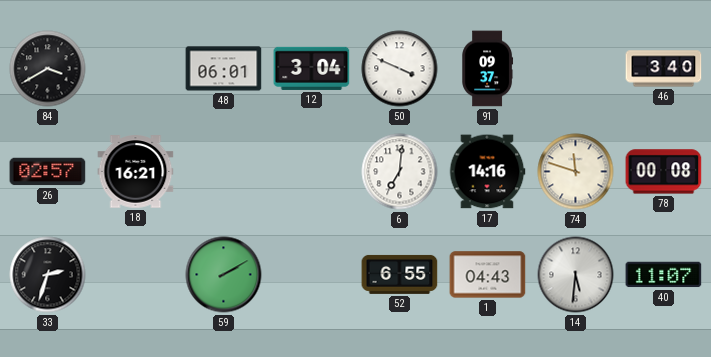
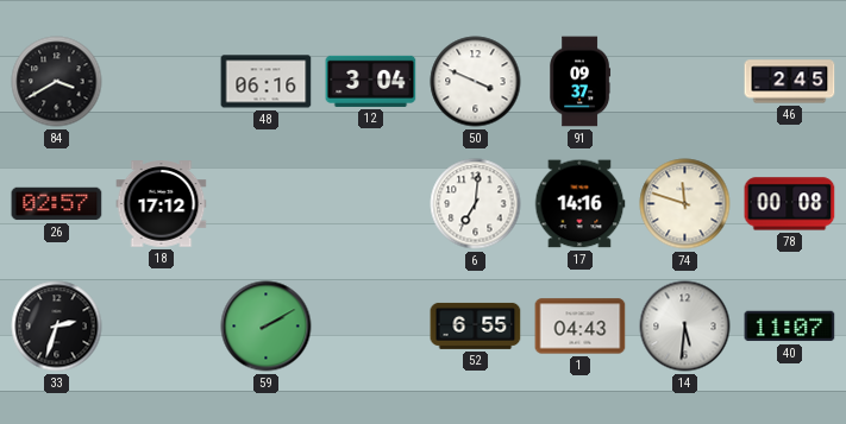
48: 06:01 -> 06:16 (267, 82)
46: 3:40 -> 2:45 (790, 82)
18: 16:21 -> 17:12 (162, 204)
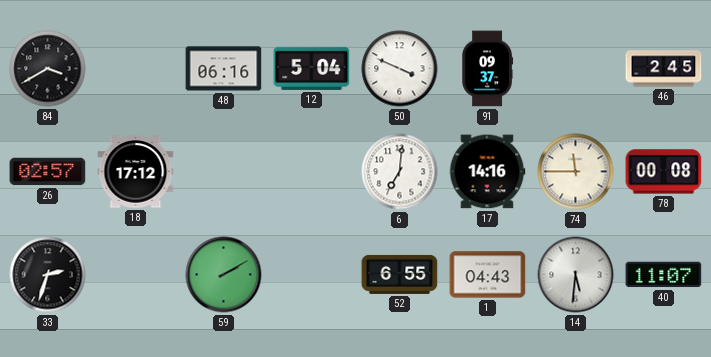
12: 3:04 -> 5:04 (312, 68)
74: 11:48 -> 11:45 (576, 172)
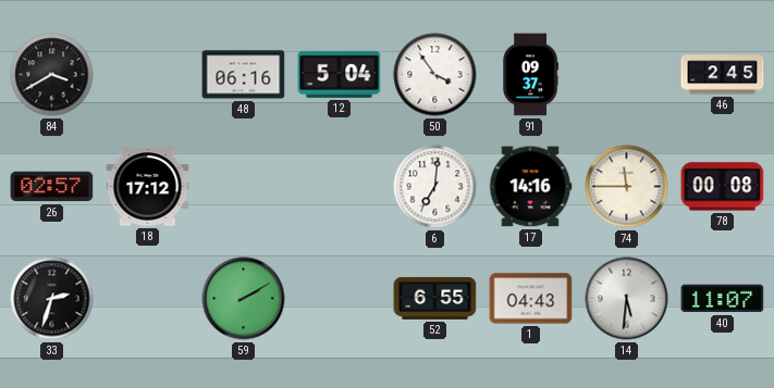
50: 3:49 -> 3:54 (435, 75)
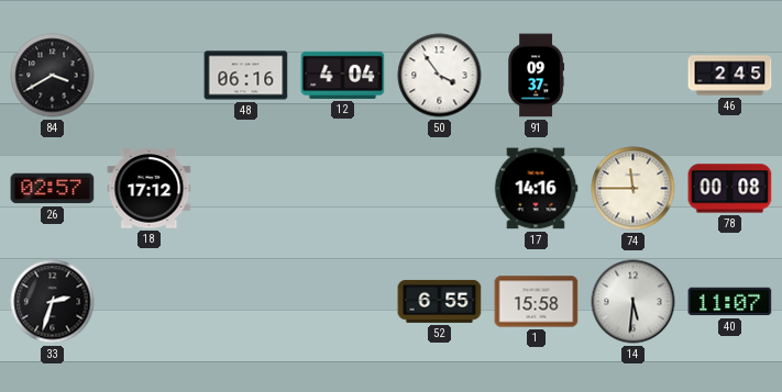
12: 5:04 -> 4:04 (343, 75)
6: 7:01 -> none (435, 187)
59: 2:10 -> none (244, 299)
1: 04:43 -> 15:58 (537, 302)
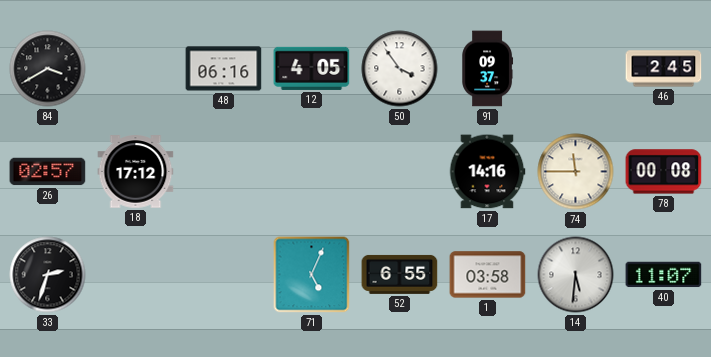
12: 4:04 -> 4:05 (312, 68)
71: none -> 5:04 (312, 275)
1: 15:58 -> 03:58 (488, 275)
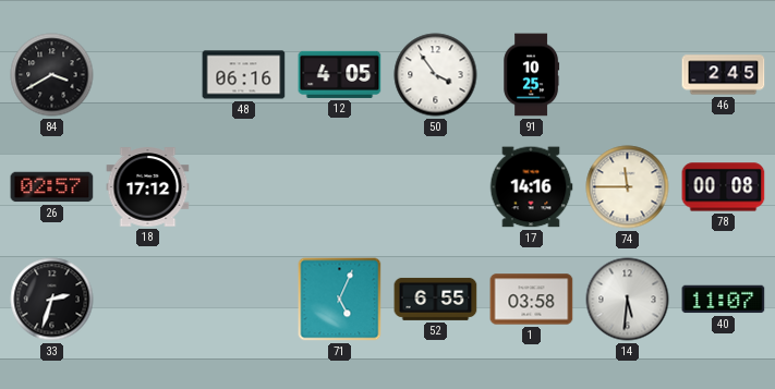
91: 09:37 -> 10:25 (532, 75)
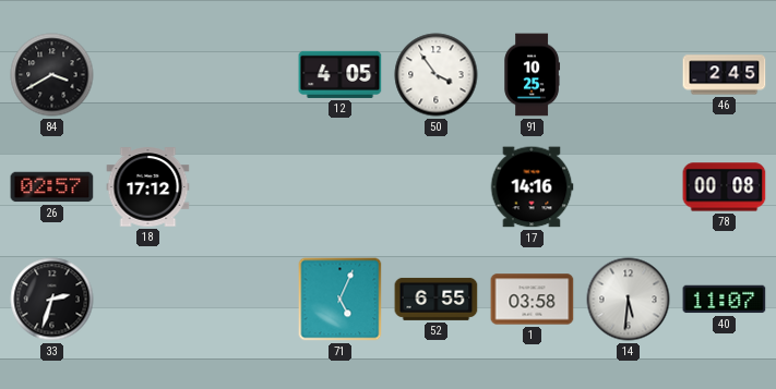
48: 06:16 -> none (244, 75)
74: 11:45 -> none (628, 187)
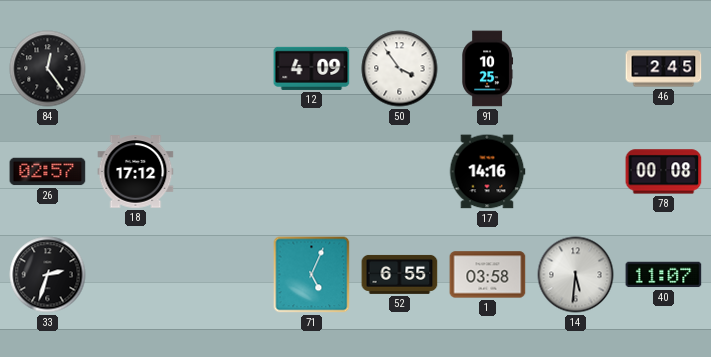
84: 3:40 -> 12:24 (48, 69)
12: 4:05 -> 4:09 (312, 68)
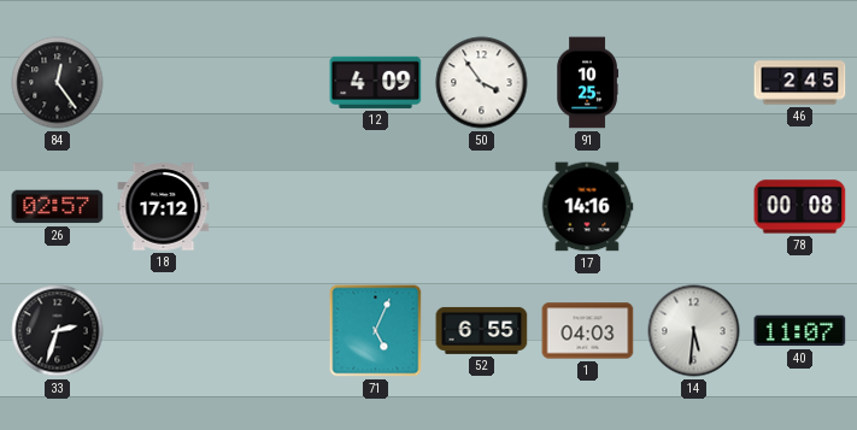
1: 03:58 -> 04:03 (588, 331)
